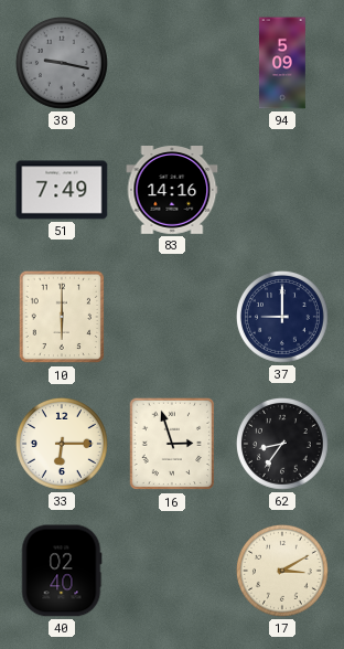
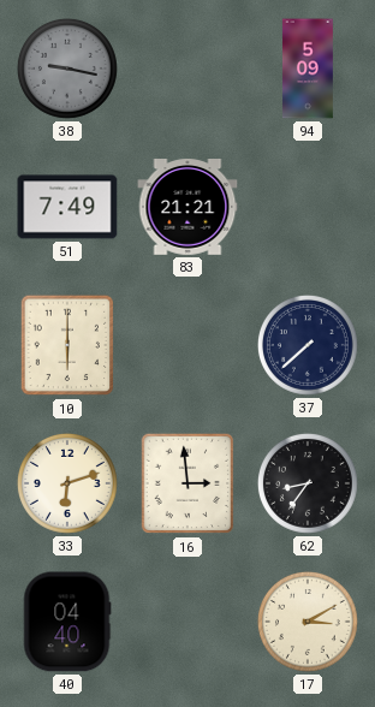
83: 14:16 -> 21:21 (187, 208)
37: 9:00 -> 7:38 (308, 345)
33: 6:15 -> 6:12 (67, 483)
16: 2:57 -> 2:59 (187, 483)
40: 02:40 -> 04:40 (67, 622)
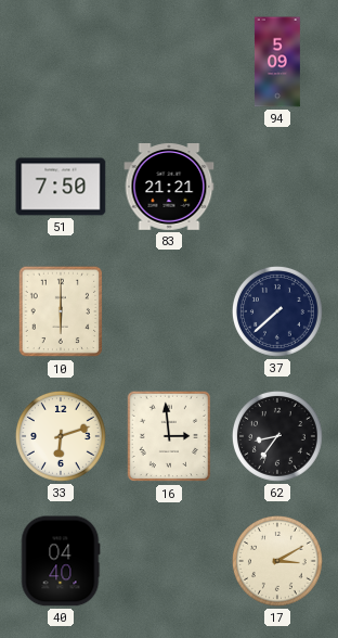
38: 9:17 -> none (67, 69)
51: 7:49 -> 7:50 (61, 187)
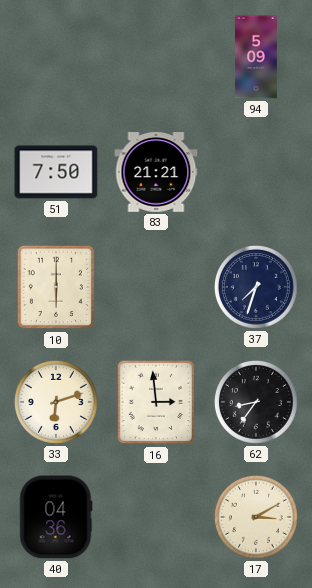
37: 7:38 -> 7:33 (256, 287)
40: 04:40 -> 04:36 (56, 517)
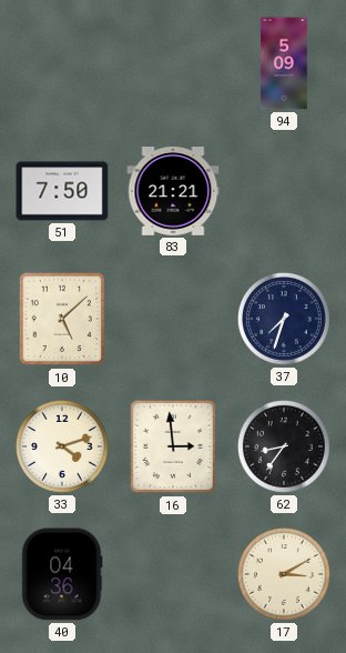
10: 6:00 -> 5:08 (62, 319)
33: 6:12 -> 4:12 (62, 446)
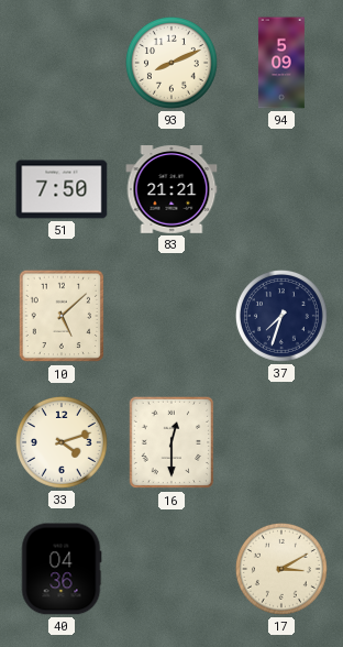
93: none -> 8:11 (171, 63)
16: 2:59 -> 12:30 (171, 442)
62: 8:36 -> none (284, 446)
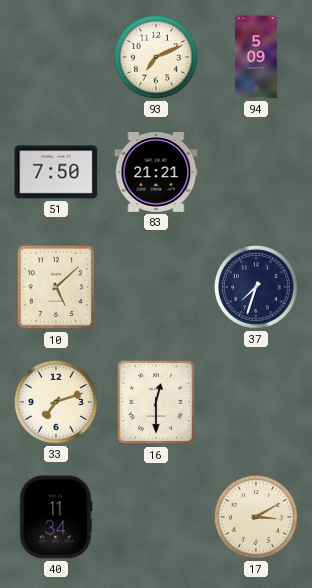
93: 8:11 -> 7:11 (156, 57)
33: 4:12 -> 7:12 (56, 402)
40: 04:36 -> 11:34 (56, 517)
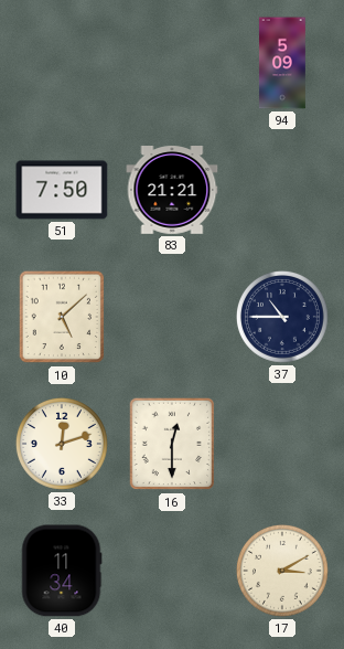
93: 7:11 -> none (156, 57)
37: 7:33 -> 10:45 (282, 317)
33: 7:12 -> 12:12 (62, 444)
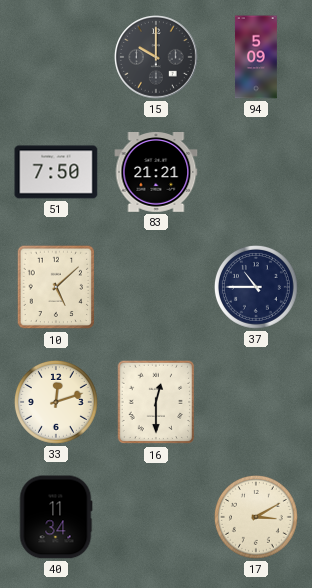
15: none -> 10:00 (156, 57)
